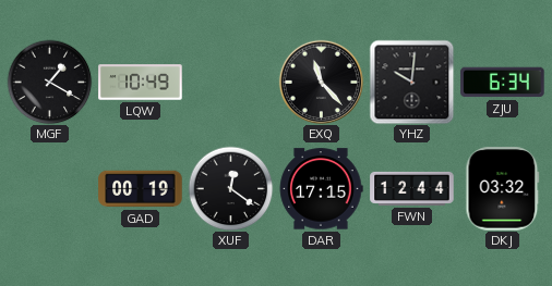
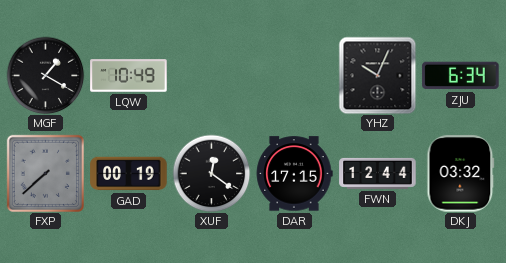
EXQ: 11:23 -> none (321, 82)
YHZ: 10:01 -> 10:04 (377, 75)
FXP: none -> 7:38 (45, 173)
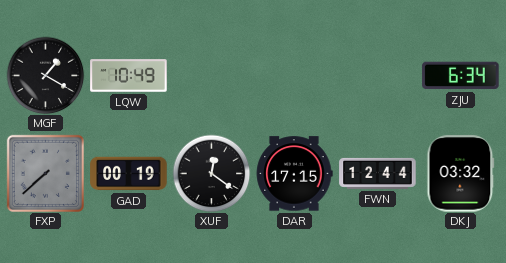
YHZ: 10:04 -> none (377, 75)
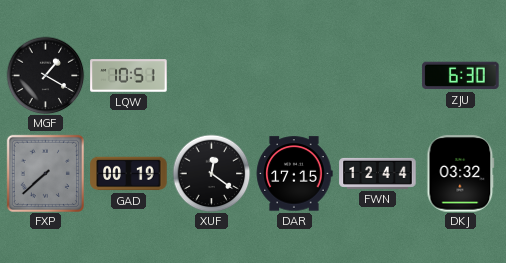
LQW: 10:49 -> 10:51 (129, 76)
ZJU: 6:34 -> 6:30 (461, 76)
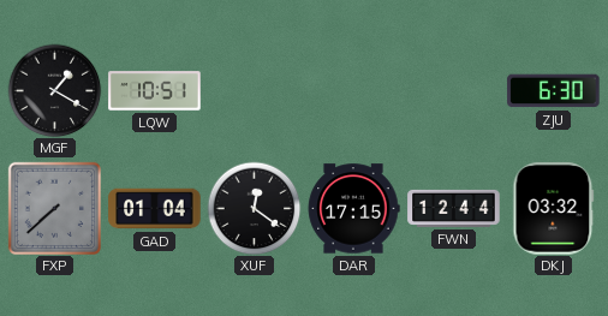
GAD: 00:19 -> 01:04 (155, 209)
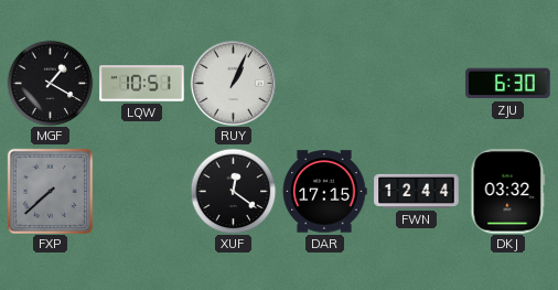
RUY: none -> 1:04 (233, 83)
GAD: 01:04 -> none (155, 209)
